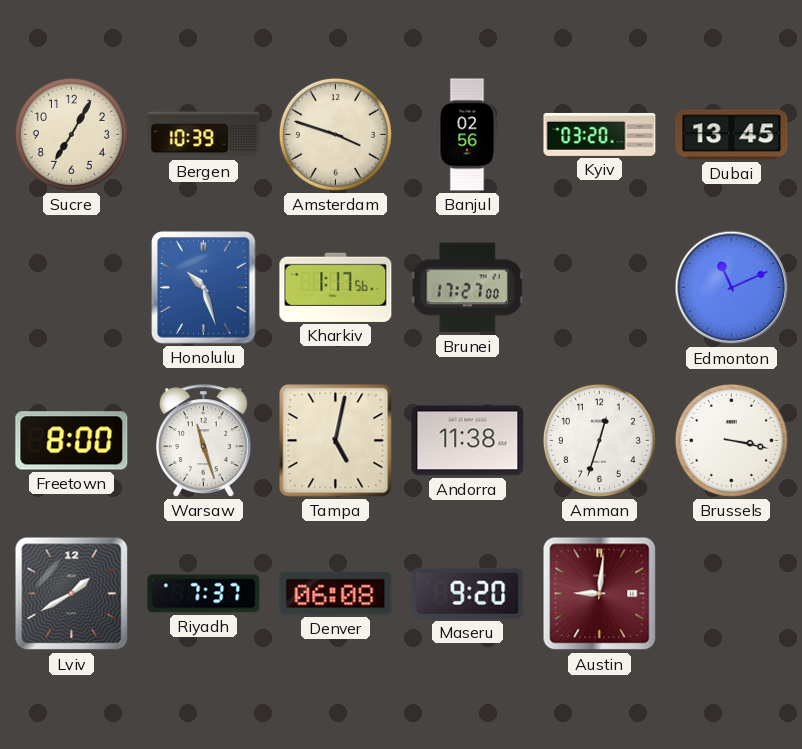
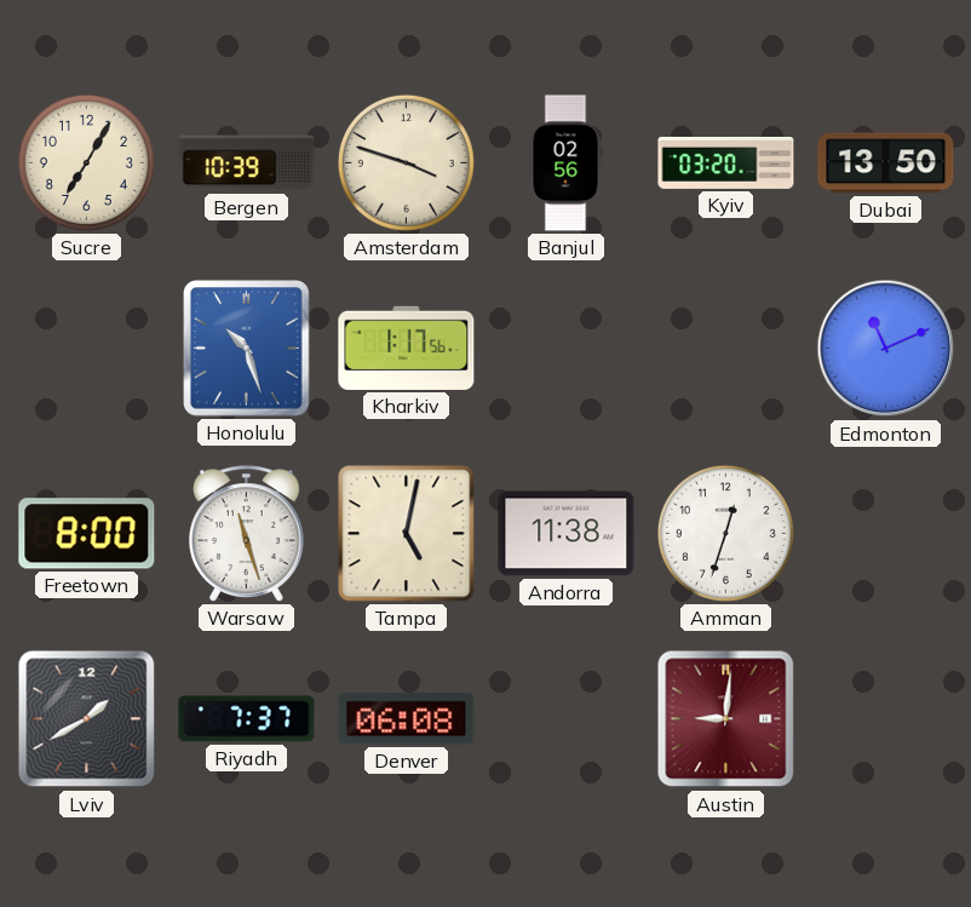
Dubai: 13:45 -> 13:50 (886, 163)
Brunei: 17:27 -> none (467, 288)
Brussels: 3:17 -> none (731, 440)
Maseru: 9:20 -> none (468, 593)
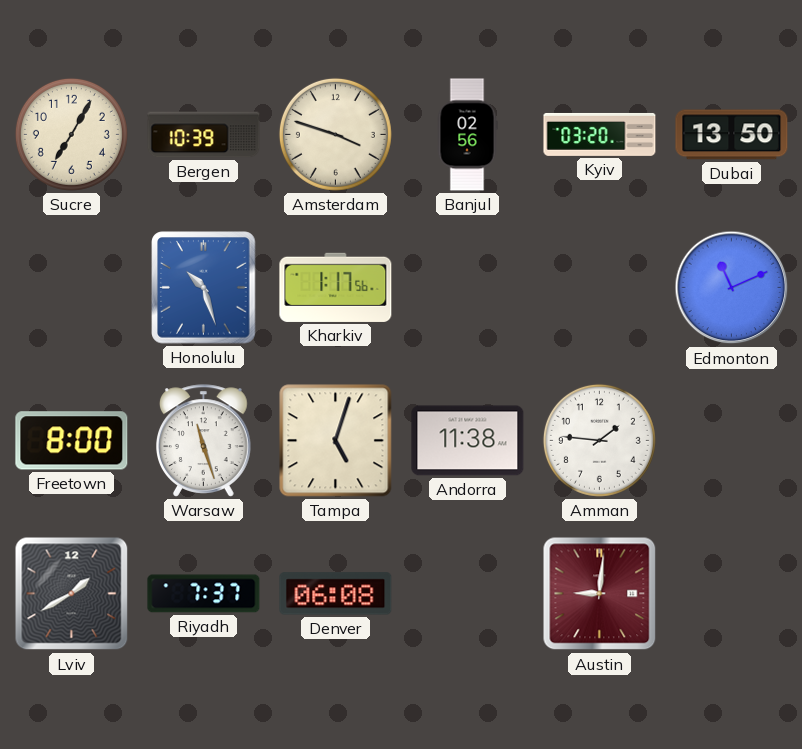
Tampa: 5:02 -> 5:03 (336, 441)
Amman: 12:33 -> 1:46 (599, 440)
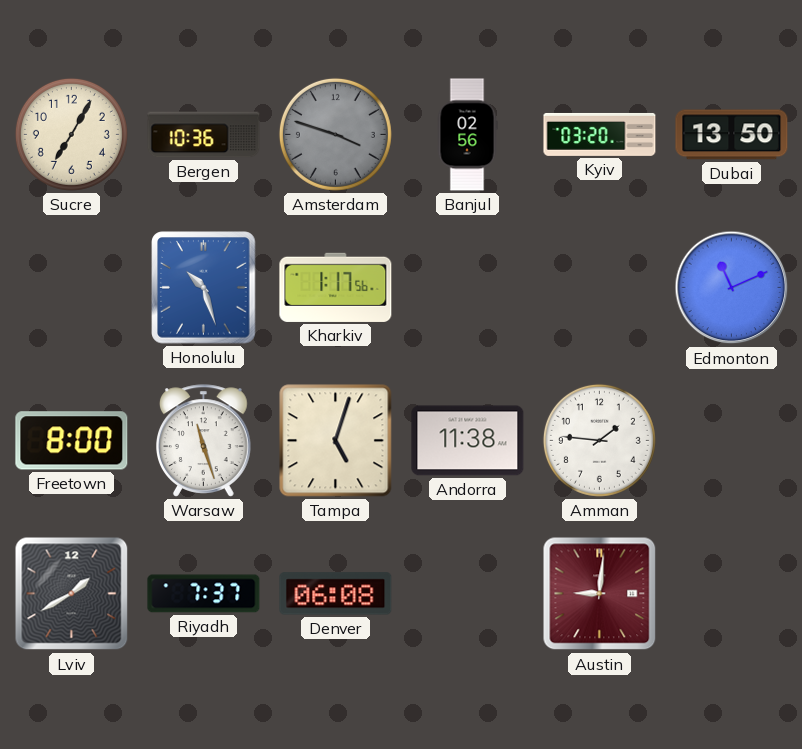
Bergen: 10:39 -> 10:36 (204, 135)
Amsterdam dial: cream -> grey (335, 134)
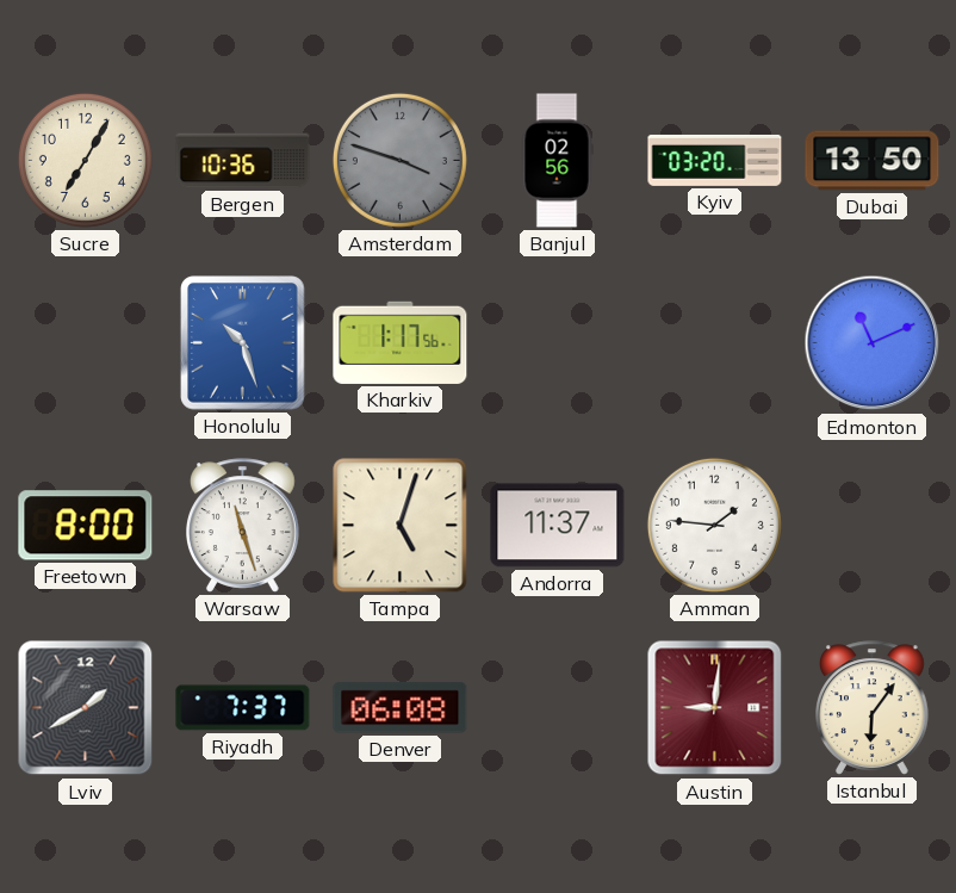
Andorra: 11:38 -> 11:37 (558, 526)
Istanbul: none -> 6:06 (873, 708)
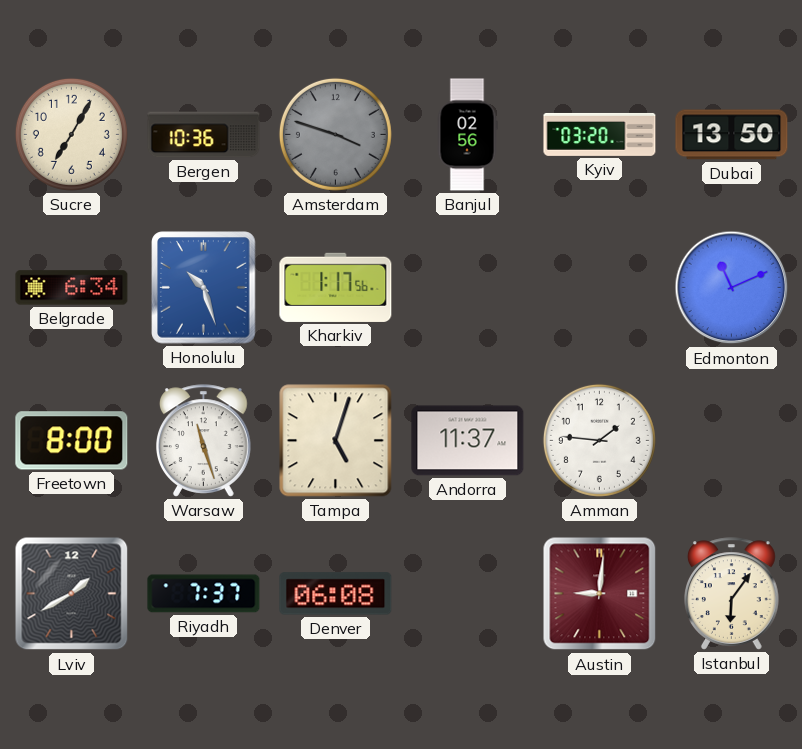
Belgrade: none -> 6:34 (72, 288)
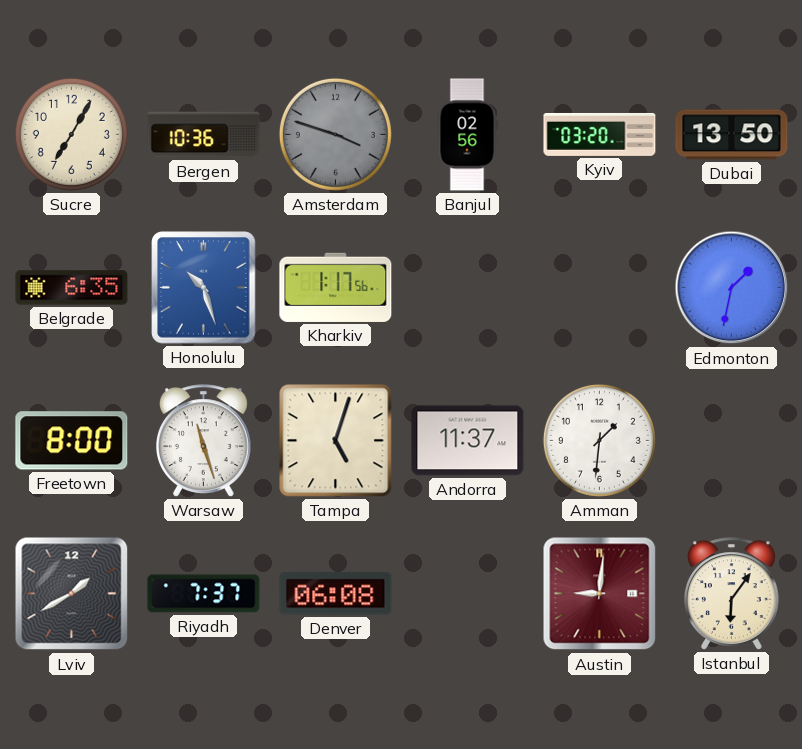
Belgrade: 6:34 -> 6:35 (72, 288)
Edmonton: 11:11 -> 1:32 (732, 288)
Amman: 1:46 -> 1:31 (599, 440)
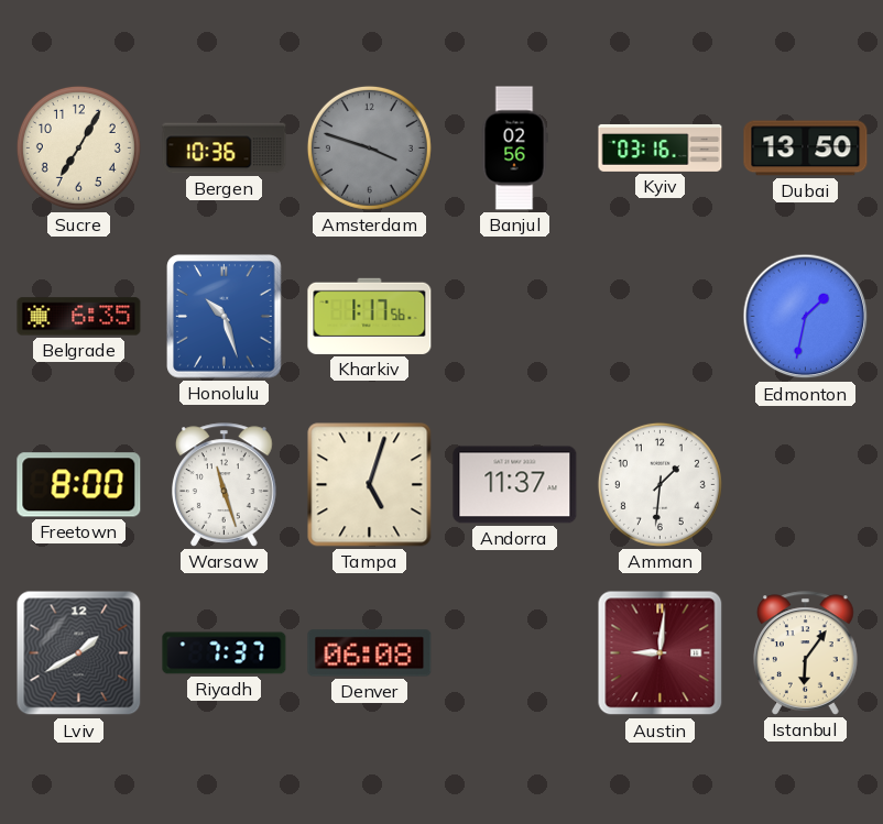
Kyiv: 03:20 -> 03:16 (661, 147)
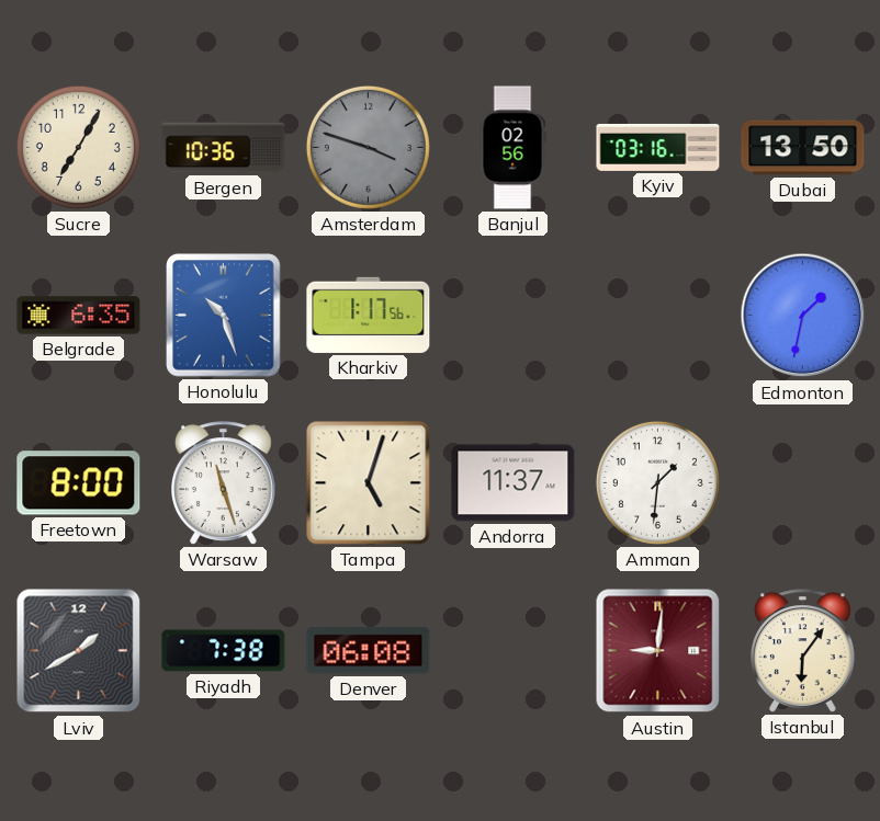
Riyadh: 7:37 -> 7:38 (224, 651)
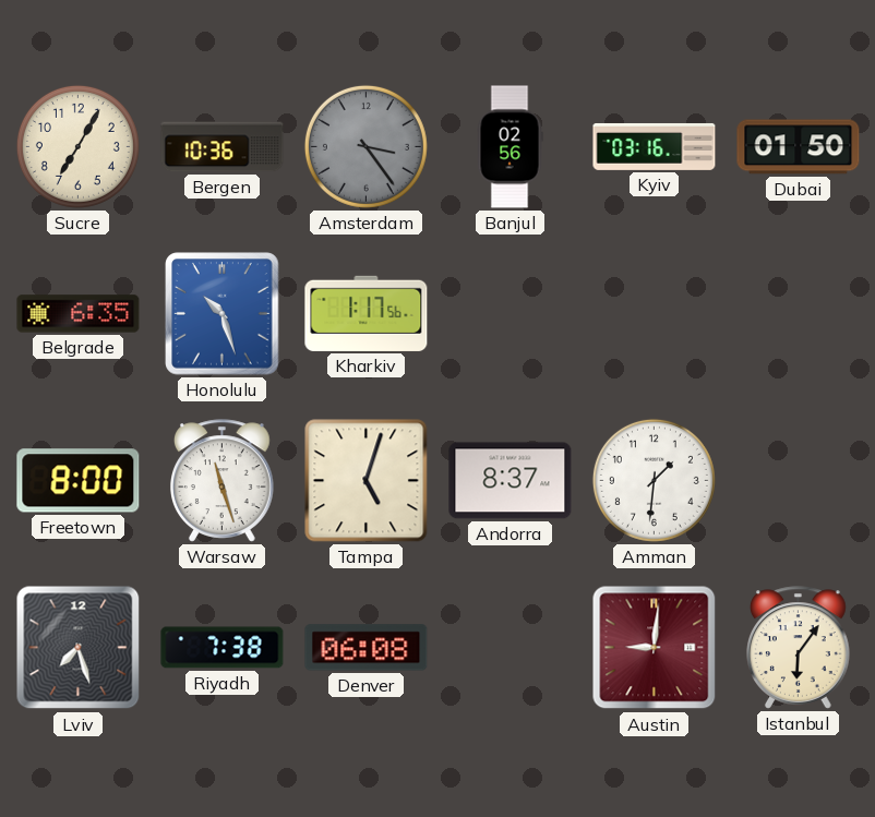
Amsterdam: 3:48 -> 3:24 (365, 146)
Dubai: 13:50 -> 01:50 (799, 147)
Edmonton: 1:32 -> none (803, 316)
Andorra: 11:37 -> 8:37 (511, 481)
Lviv: 1:40 -> 7:27 (79, 648)
